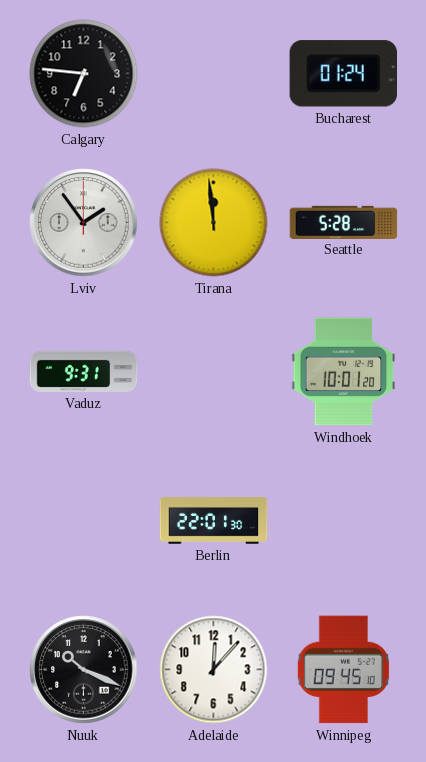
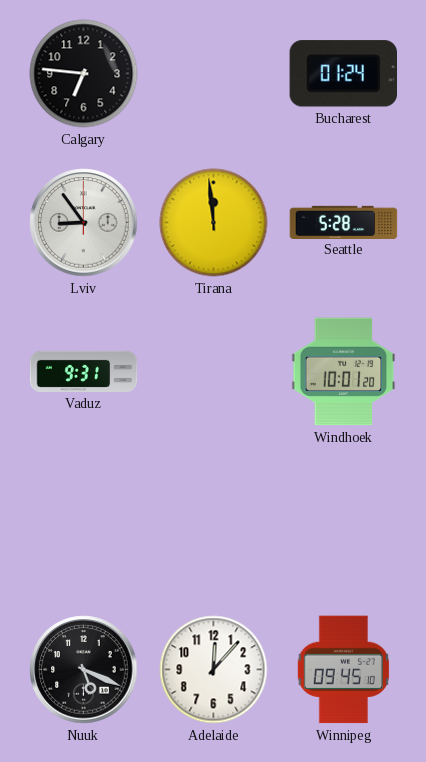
Lviv: 1:54 -> 8:54 (84, 223)
Berlin: 22:01 -> none (214, 521)
Nuuk: 10:19 -> 5:19 (84, 670)
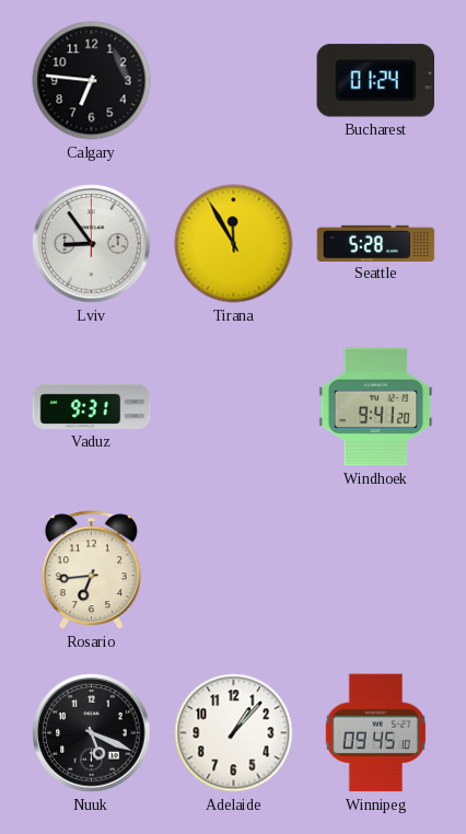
Tirana: 11:59 -> 11:55 (234, 244)
Windhoek: 10:01 -> 9:41 (376, 407)
Rosario: none -> 6:44 (91, 570)
Adelaide: 12:07 -> 1:07 (234, 733)
